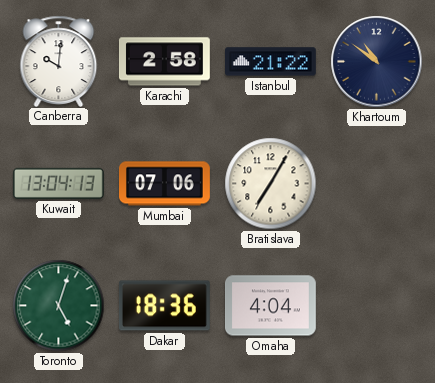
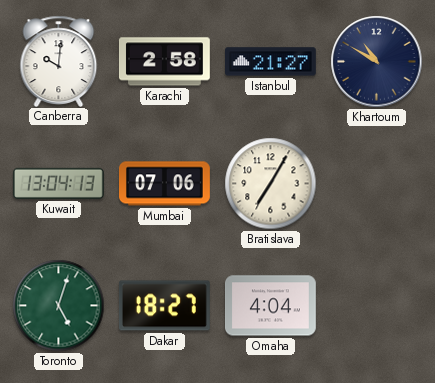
Istanbul: 21:22 -> 21:27 (271, 62)
Khartoum: 10:51 -> 10:50 (377, 62)
Dakar: 18:36 -> 18:27 (164, 306)
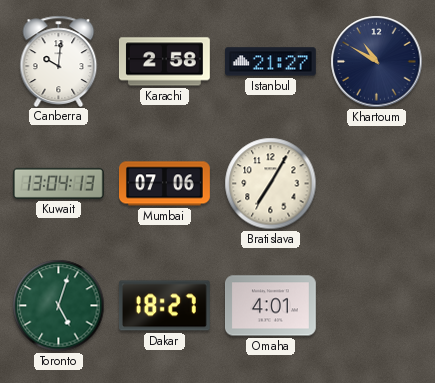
Omaha: 4:04 -> 4:01 (271, 306)
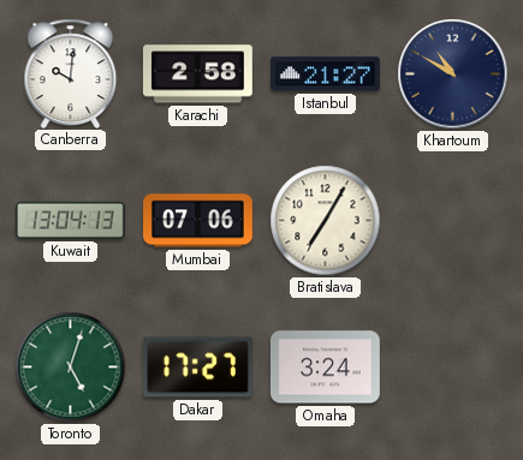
Dakar: 18:27 -> 17:27 (197, 368)
Omaha: 4:01 -> 3:24 (326, 368)
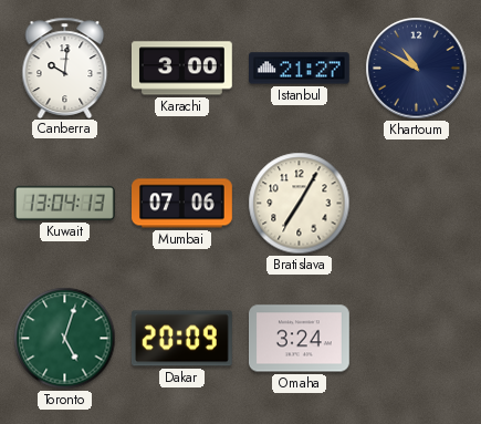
Karachi: 2:58 -> 3:00 (181, 69)
Dakar: 17:27 -> 20:09 (181, 339)
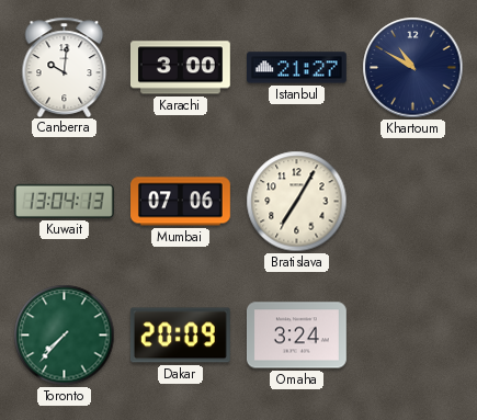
Toronto: 5:03 -> 7:37 (65, 336)
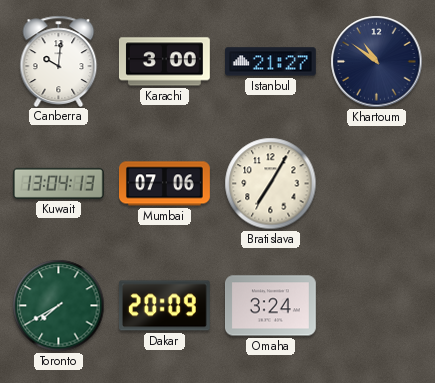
Khartoum: 10:50 -> 10:51 (377, 62)
Toronto: 7:37 -> 7:40 (59, 306)
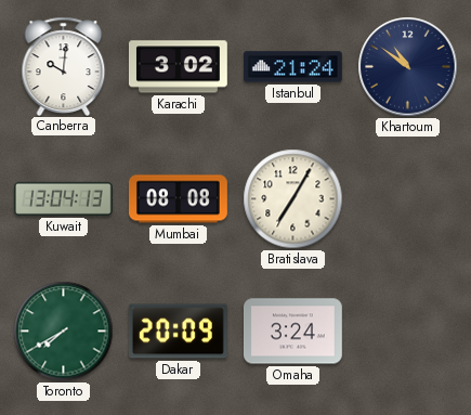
Karachi: 3:00 -> 3:02 (178, 67)
Istanbul: 21:27 -> 21:24 (293, 67)
Mumbai: 07:06 -> 08:08 (179, 199)
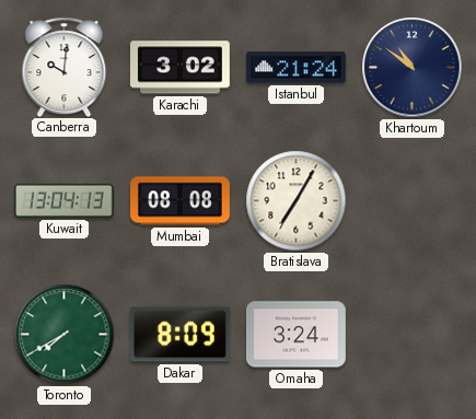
Dakar: 20:09 -> 8:09 (179, 335)
